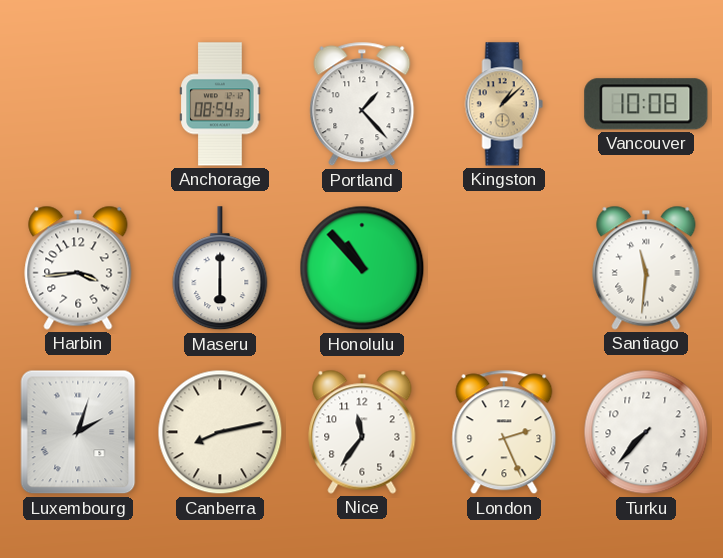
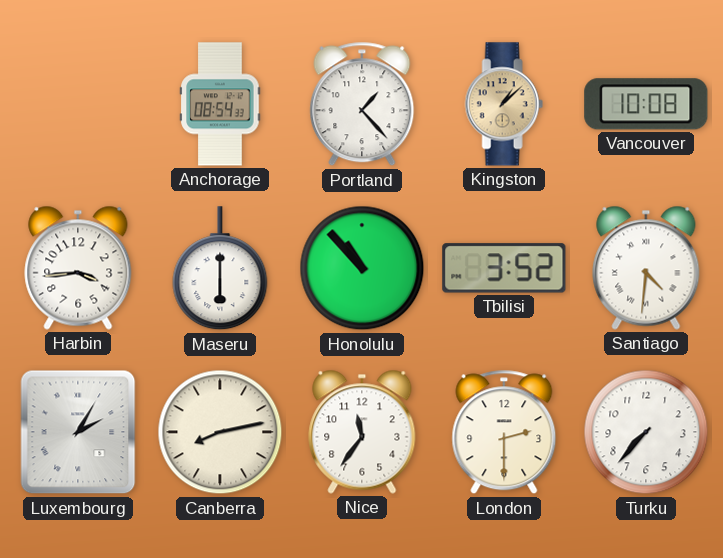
Tbilisi: none -> 3:52 (504, 268)
Santiago: 11:31 -> 4:31 (646, 268)
Luxembourg: 2:03 -> 2:05 (78, 432)
London: 2:26 -> 2:30 (504, 432)
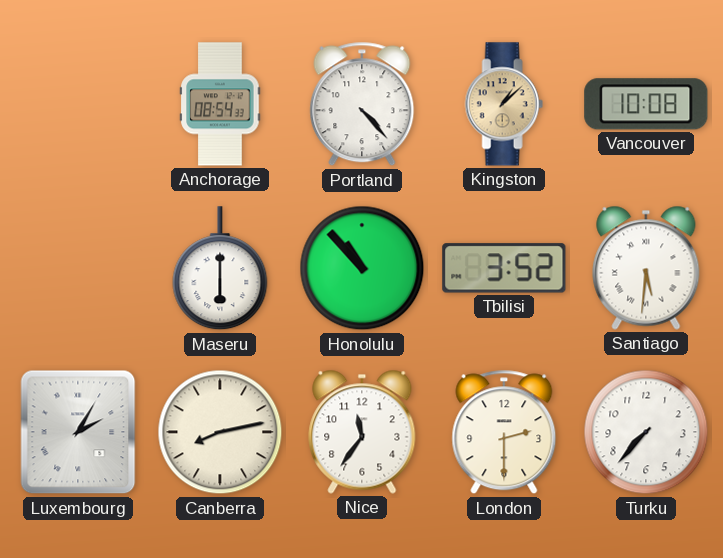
Portland: 1:23 -> 4:23 (362, 104)
Harbin: 3:44 -> none (78, 268)
Santiago: 4:31 -> 5:31 (646, 268)
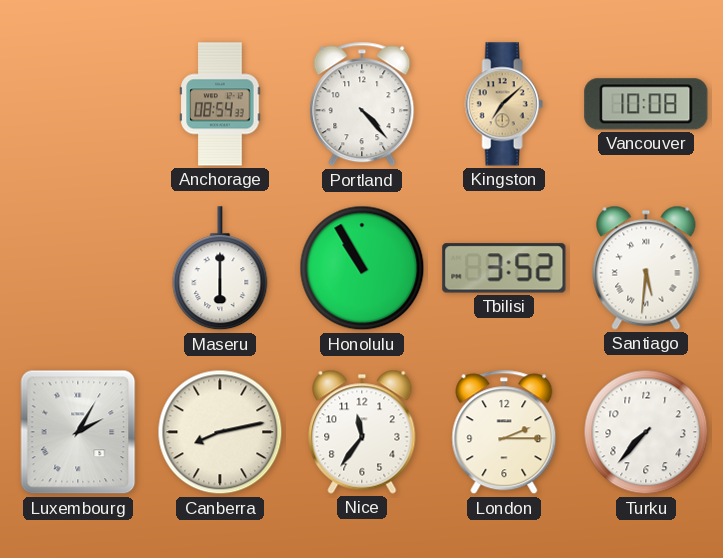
Kingston: 1:08 -> 7:08 (504, 104)
Honolulu: 10:53 -> 10:55 (362, 268)
London: 2:30 -> 2:15 (504, 432)
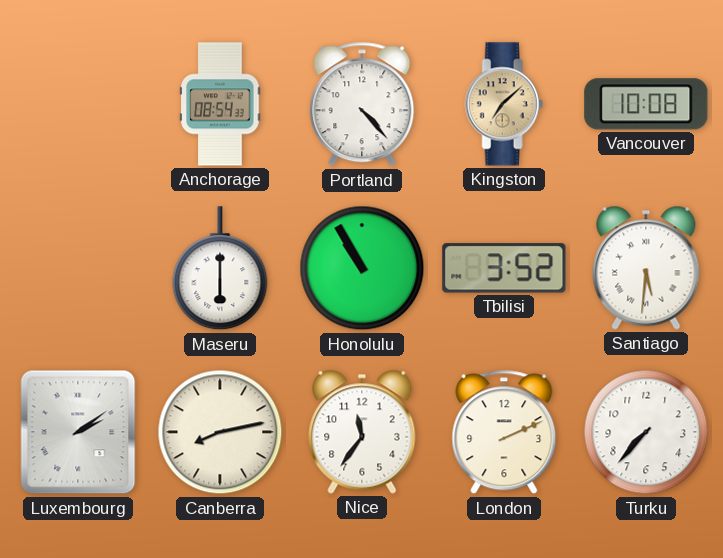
Luxembourg: 2:05 -> 2:09 (78, 432)
London: 2:15 -> 2:11 (504, 432)
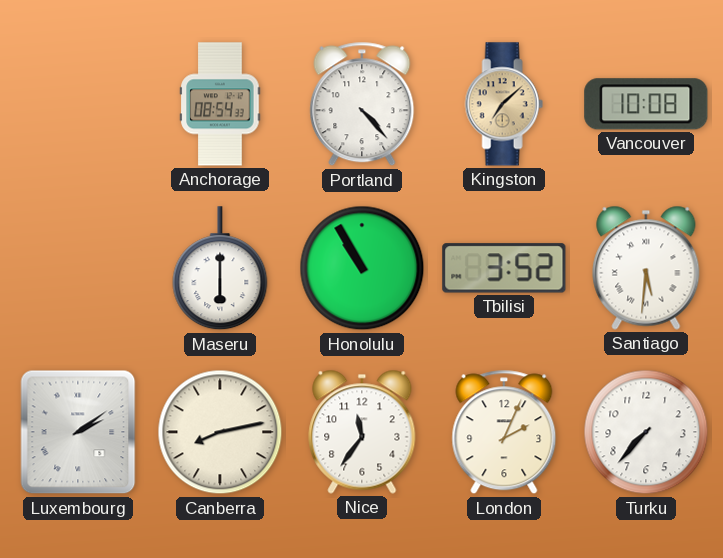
London: 2:11 -> 2:04 (504, 432)
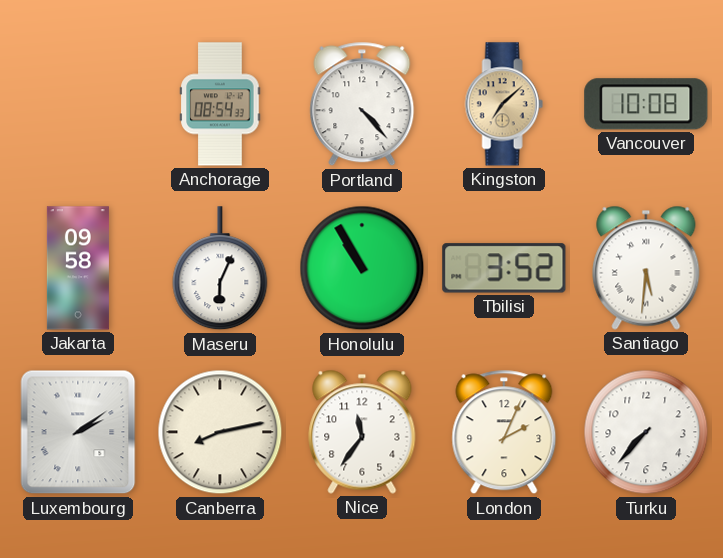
Jakarta: none -> 09:58 (78, 268)
Maseru: 6:00 -> 6:04 (220, 269)
